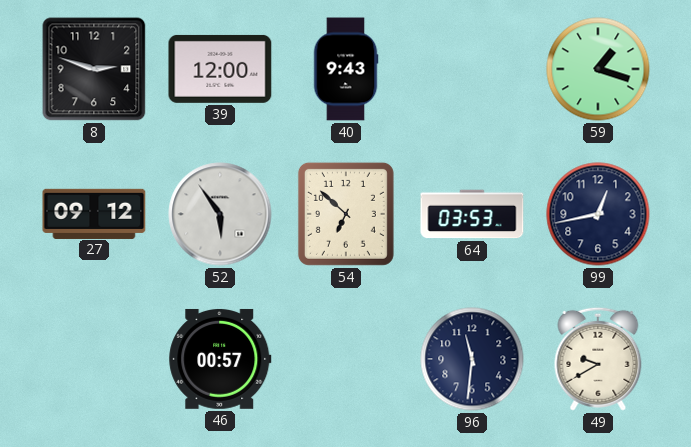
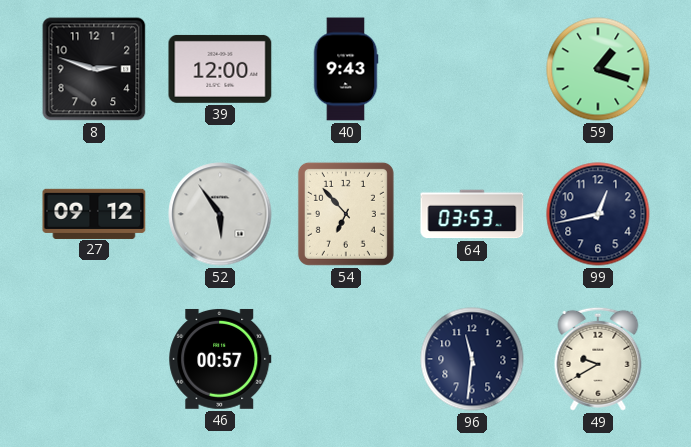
54: 6:52 -> 6:53 (346, 214)
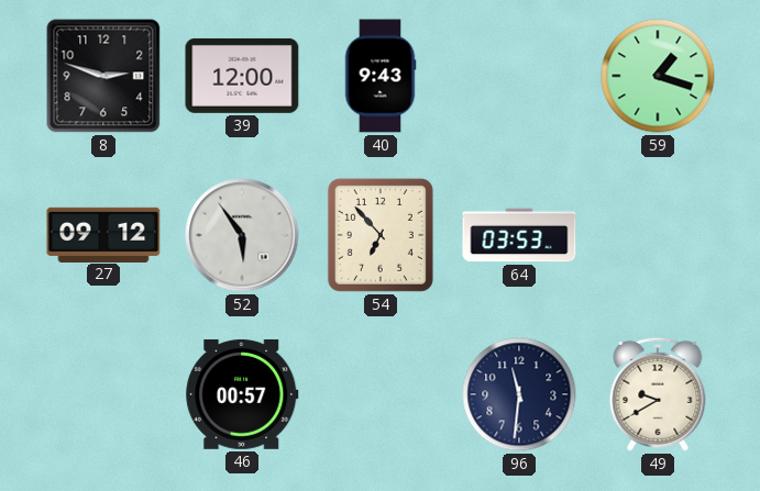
99: 12:43 -> none (598, 214)
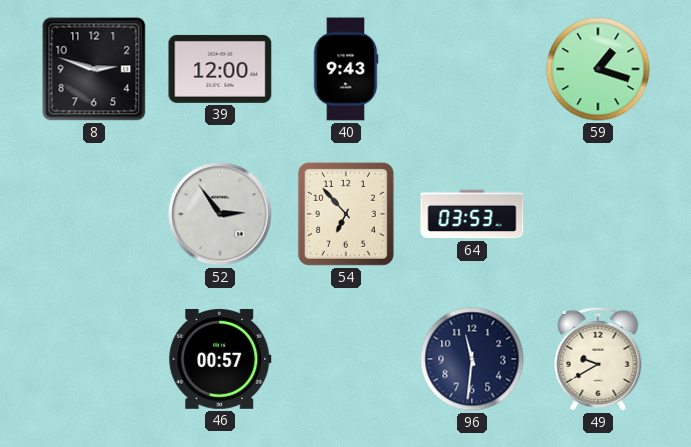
27: 09:12 -> none (103, 234)
52: 5:54 -> 2:54 (220, 214)
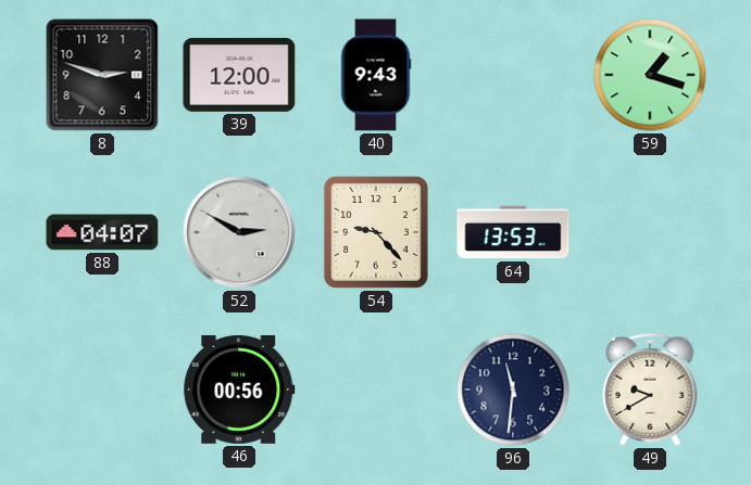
88: none -> 04:07 (102, 232)
52: 2:54 -> 2:50 (239, 232)
54: 6:53 -> 9:23 (376, 232)
64: 03:53 -> 13:53 (513, 232)
46: 00:57 -> 00:56 (239, 390)
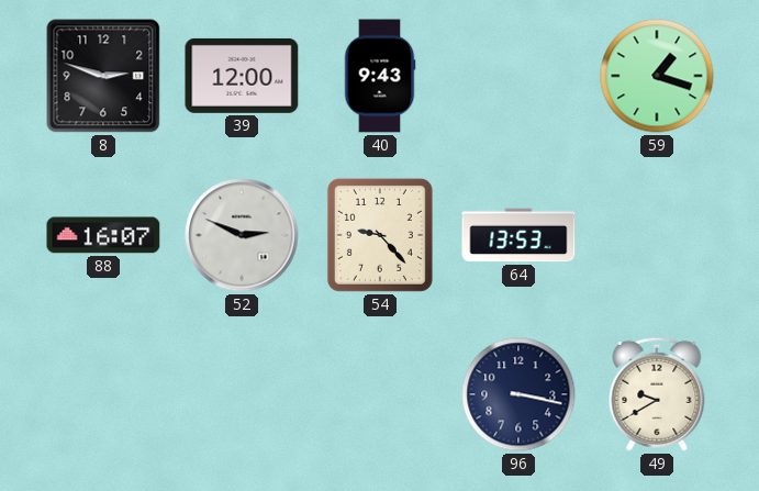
88: 04:07 -> 16:07 (103, 235)
52: 2:50 -> 2:49 (242, 235)
46: 00:56 -> none (239, 390)
96: 11:31 -> 3:17 (518, 394)
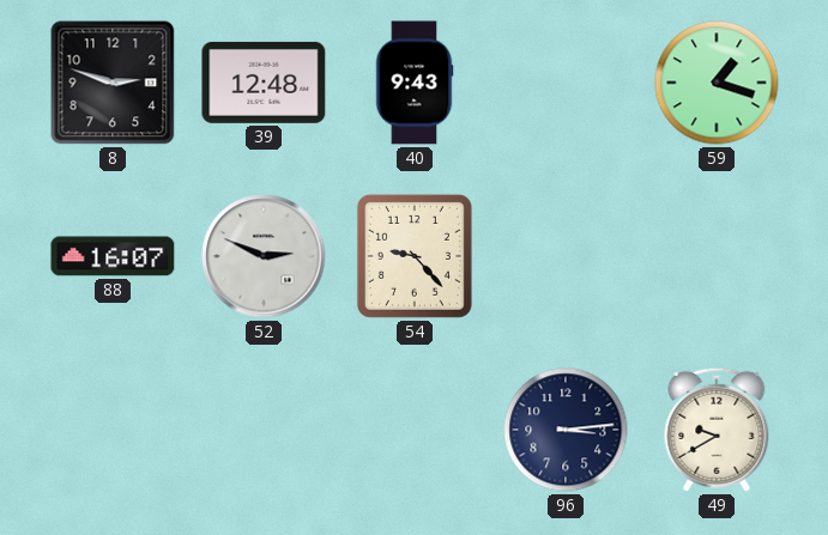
39: 12:00 -> 12:48 (264, 83)
64: 13:53 -> none (518, 235)
96: 3:17 -> 3:14 (566, 430)
